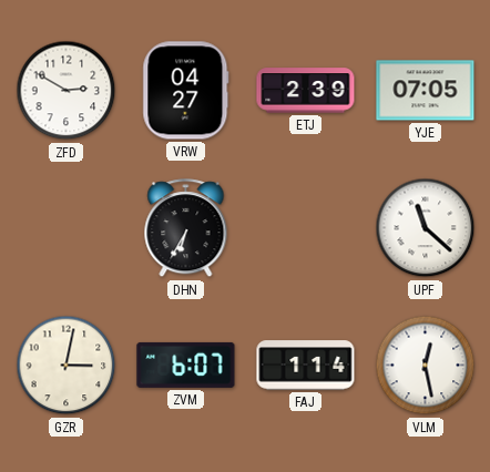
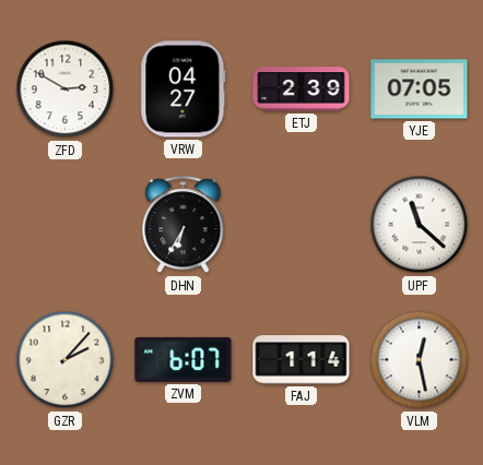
GZR: 3:02 -> 2:07 (66, 360)
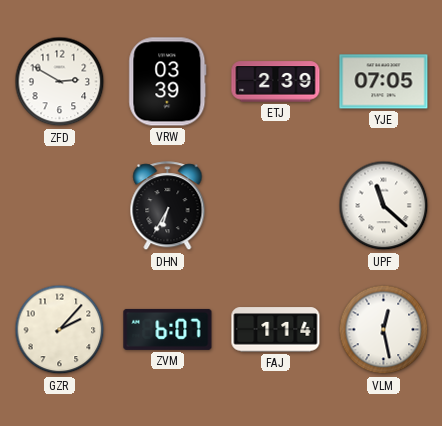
VRW: 04:27 -> 03:39 (168, 82)
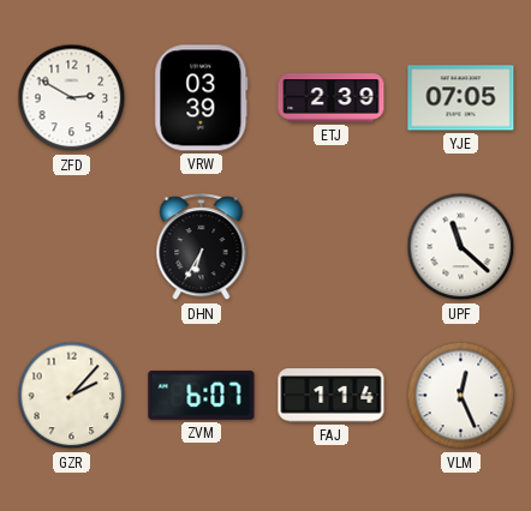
VLM: 12:28 -> 12:26 (461, 396)
